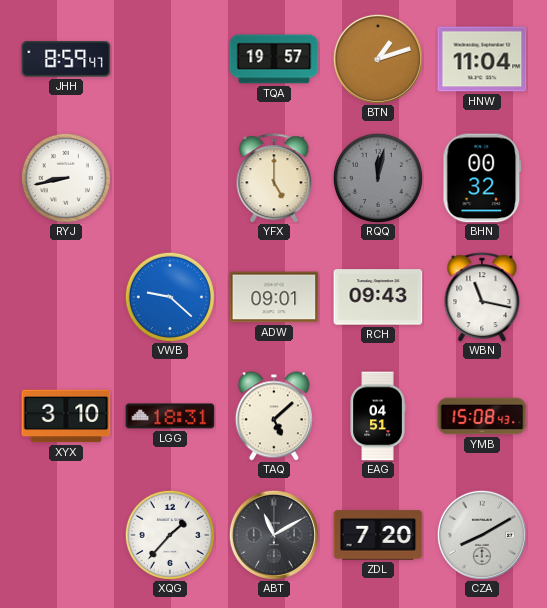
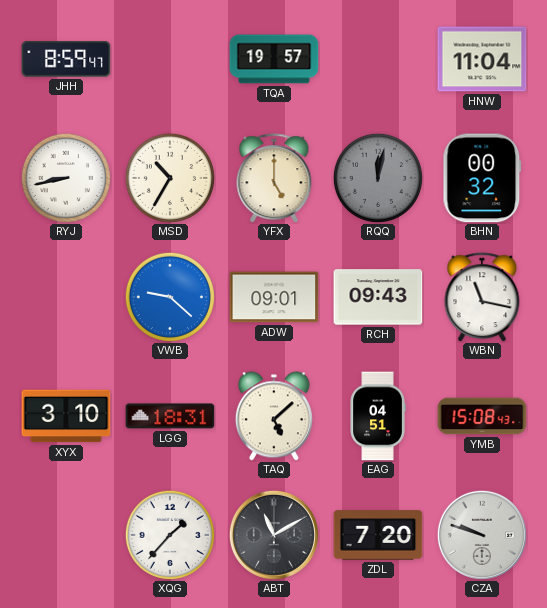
BTN: 1:12 -> none (378, 59)
MSD: none -> 10:35 (170, 178)
CZA: 8:10 -> 9:48 (482, 535)
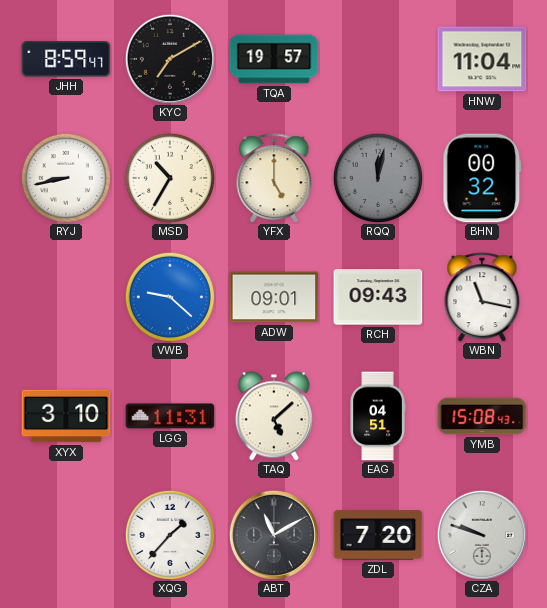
KYC: none -> 7:10 (170, 59)
LGG: 18:31 -> 11:31 (170, 416)
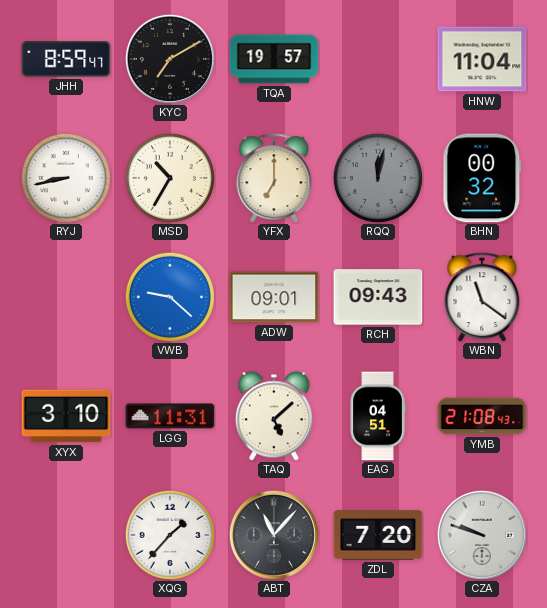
YFX: 5:00 -> 7:00 (274, 178)
WBN: 11:17 -> 11:21 (482, 297)
YMB: 15:08 -> 21:08 (482, 416)
ABT: 11:10 -> 11:07 (274, 535)
